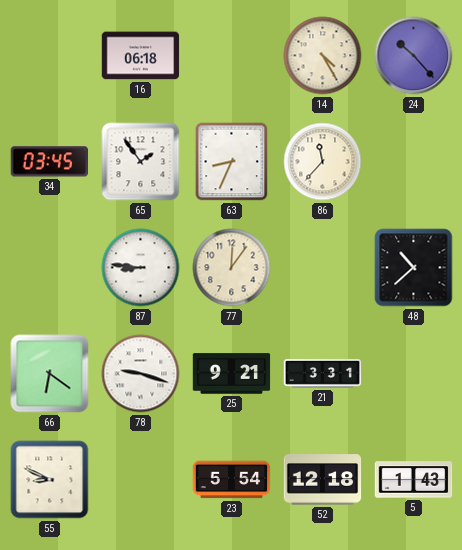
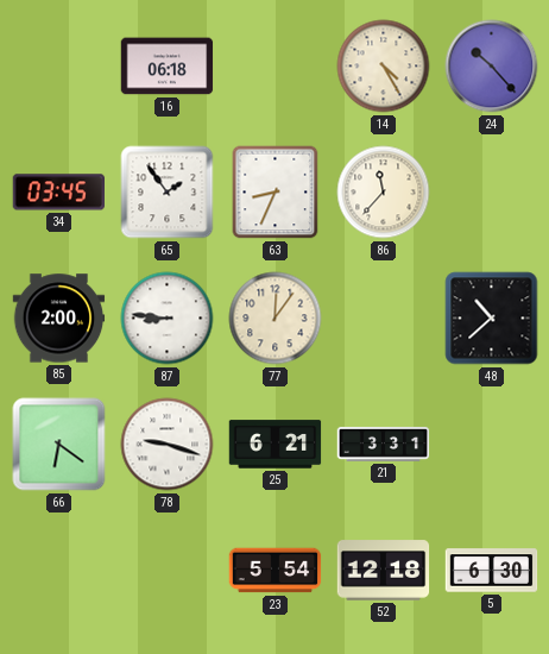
85: none -> 2:00 (59, 319)
25: 9:21 -> 6:21 (276, 445)
55: 8:49 -> none (50, 480)
5: 1:43 -> 6:30 (492, 571)
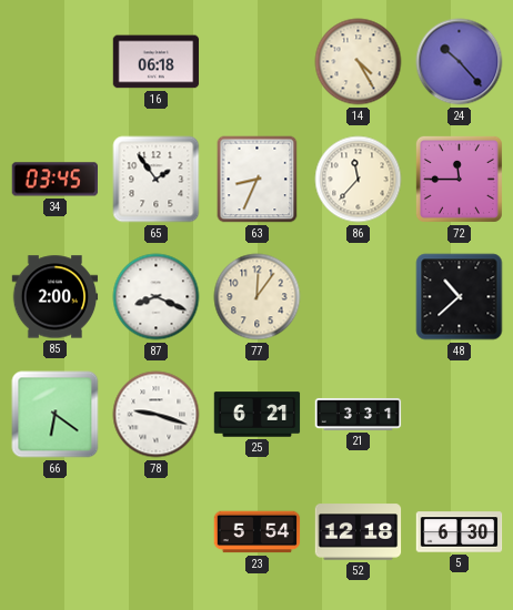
72: none -> 11:45 (459, 179)
87: 8:46 -> 8:19 (157, 297)
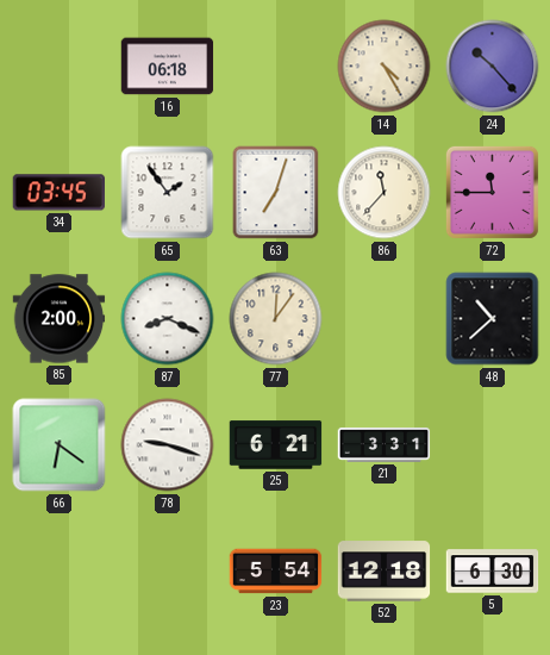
63: 8:34 -> 7:03 (276, 193)
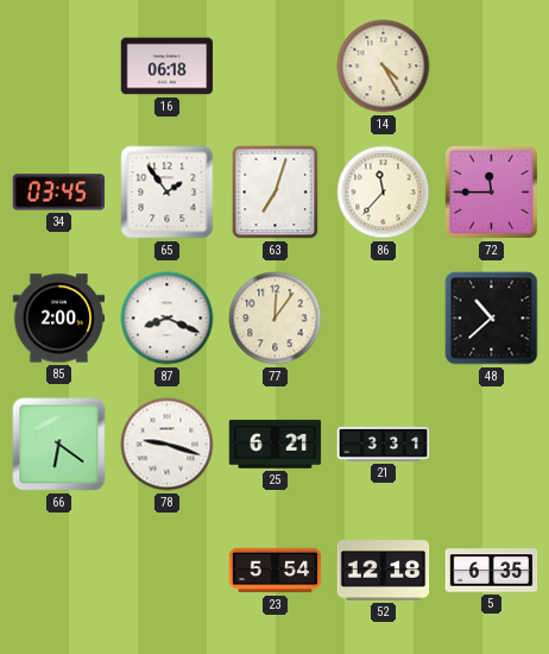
24: 10:23 -> none (493, 67)
5: 6:30 -> 6:35 (492, 571)
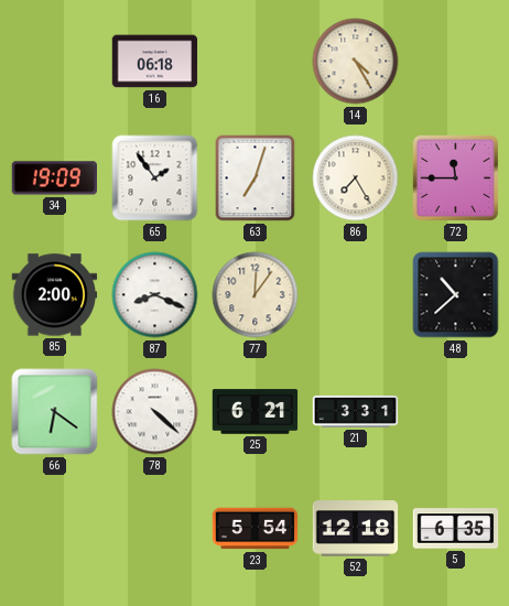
34: 03:45 -> 19:09 (54, 178)
86: 11:37 -> 7:25 (356, 178)
78: 9:18 -> 4:22 (155, 412)
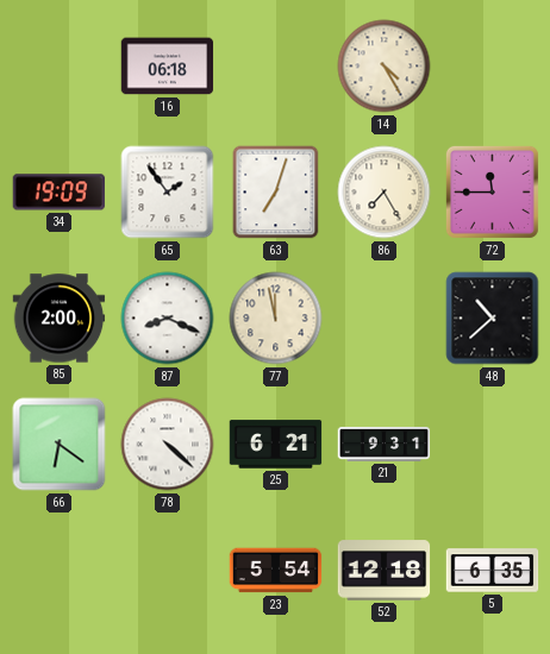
77: 12:06 -> 11:58 (276, 319)
21: 3:31 -> 9:31 (385, 444)
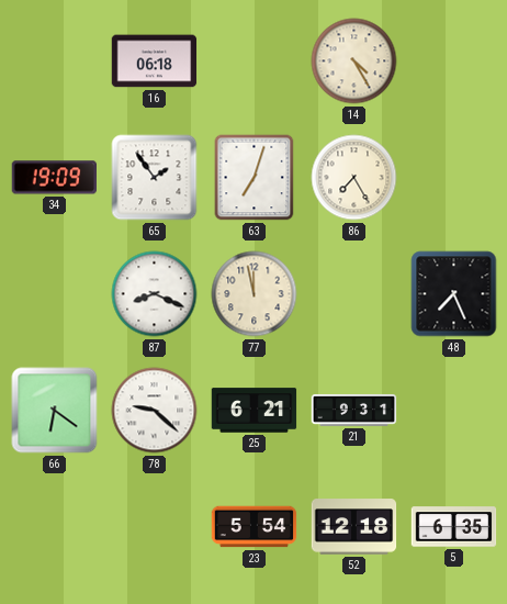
72: 11:45 -> none (492, 191)
85: 2:00 -> none (60, 319)
48: 10:38 -> 7:26 (454, 294)
78: 4:22 -> 9:22 (155, 411)
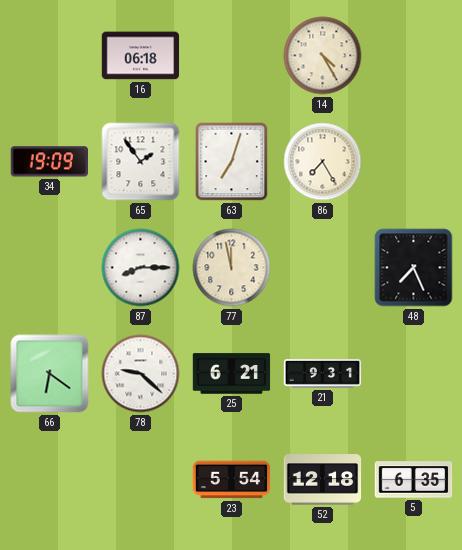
87: 8:19 -> 8:15 (141, 268)
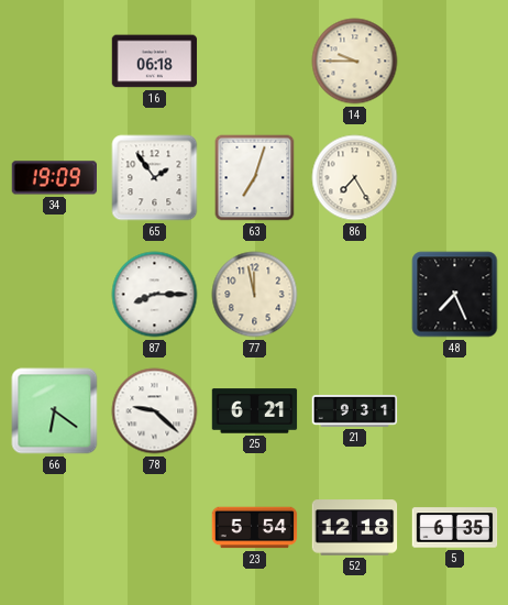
14: 4:25 -> 9:45 (355, 62)
